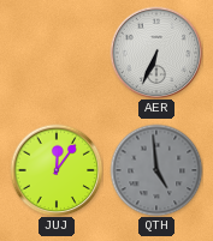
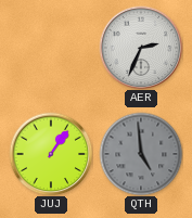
AER: 6:34 -> 2:34 (141, 48)
JUJ: 12:06 -> 1:06 (51, 154)
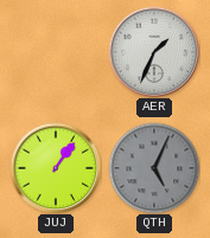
AER: 2:34 -> 1:34 (154, 52)
QTH: 4:59 -> 5:04 (154, 168)
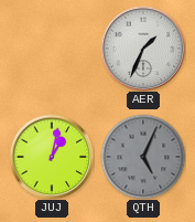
JUJ: 1:06 -> 1:02 (52, 157)
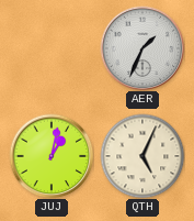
QTH dial: grey -> cream (142, 156)
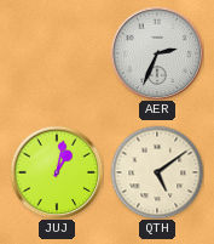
AER: 1:34 -> 2:34 (157, 53)
QTH: 5:04 -> 5:09 (157, 172)
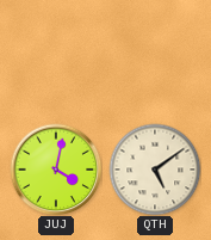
AER: 2:34 -> none (157, 53)
JUJ: 1:02 -> 4:02 (56, 170)
